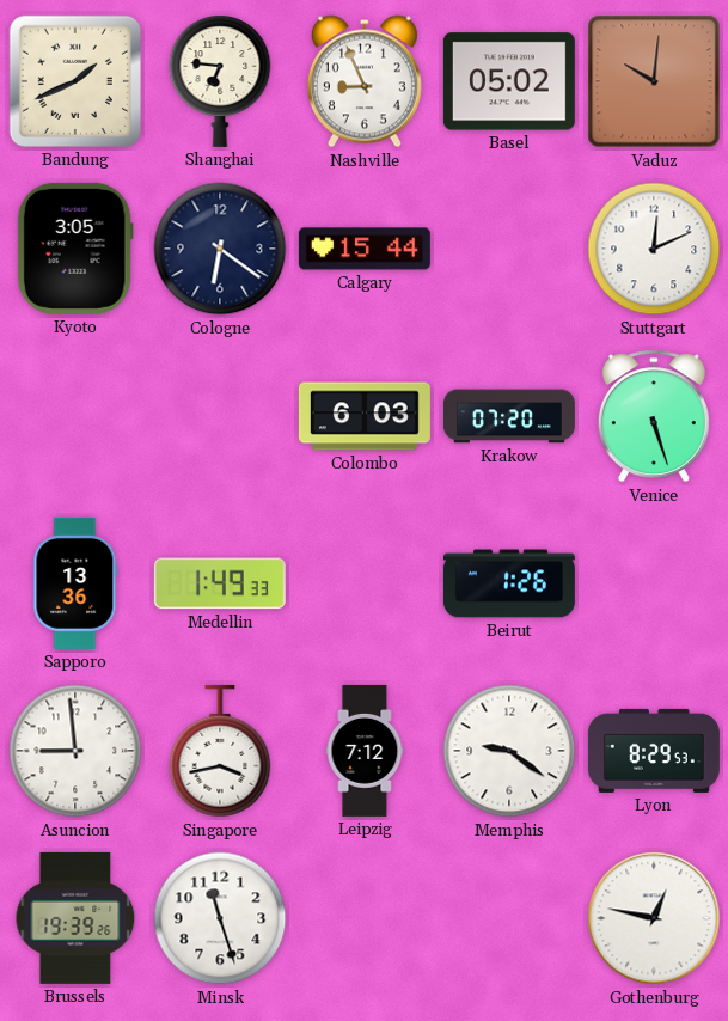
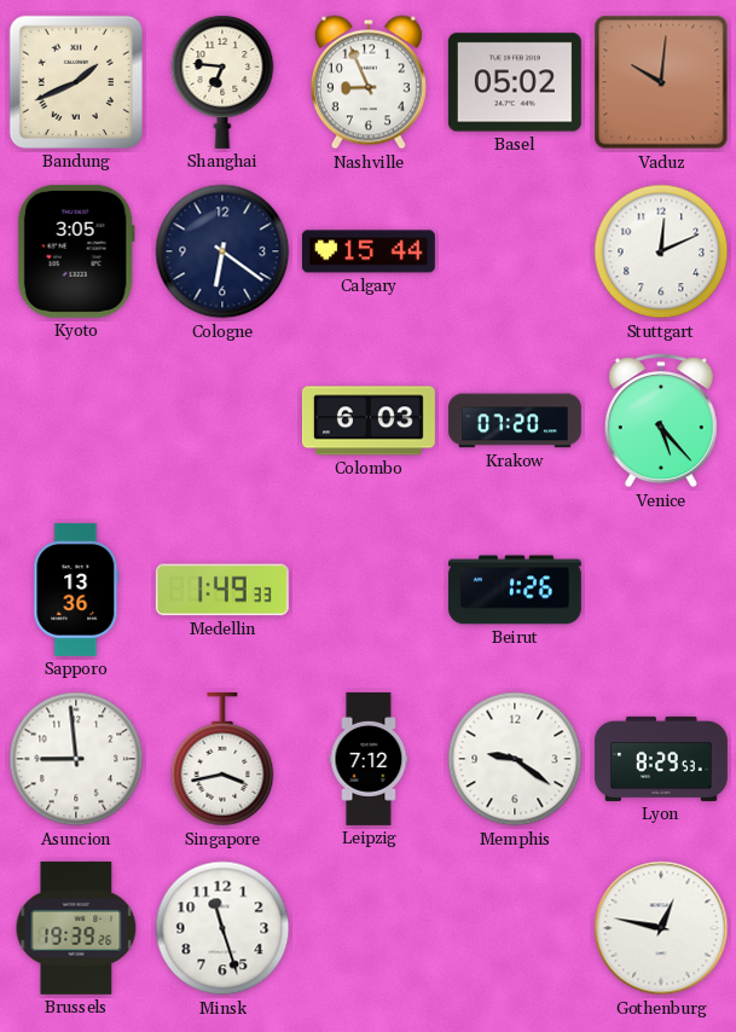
Venice: 5:27 -> 5:23 (661, 421)
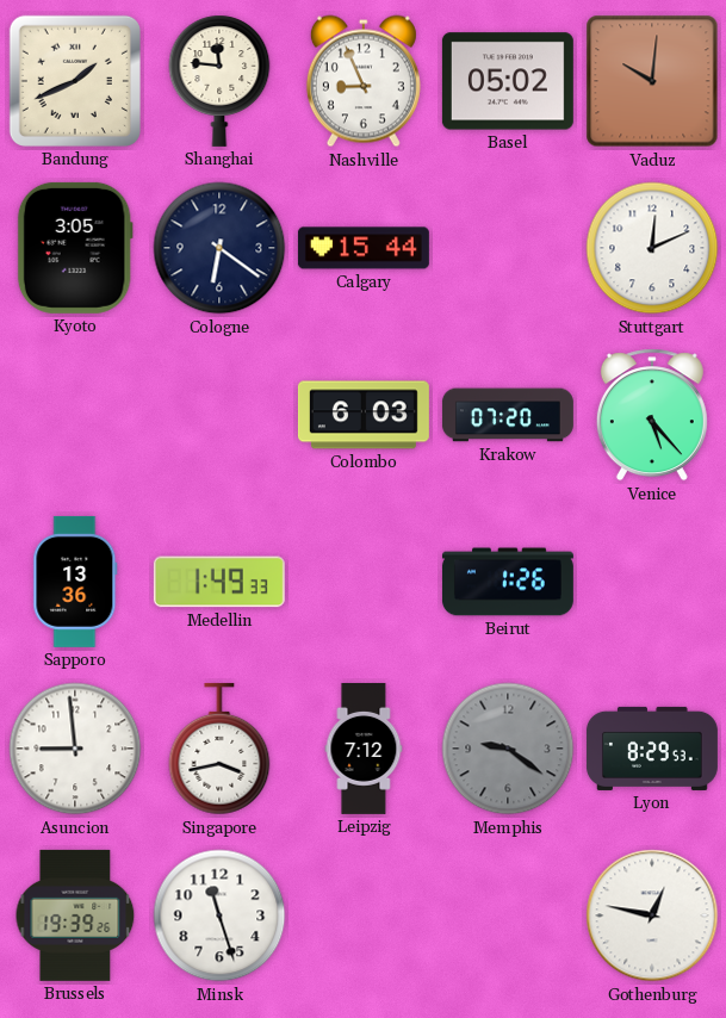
Shanghai: 6:46 -> 11:46 (219, 81)
Memphis dial: white -> grey (508, 749)
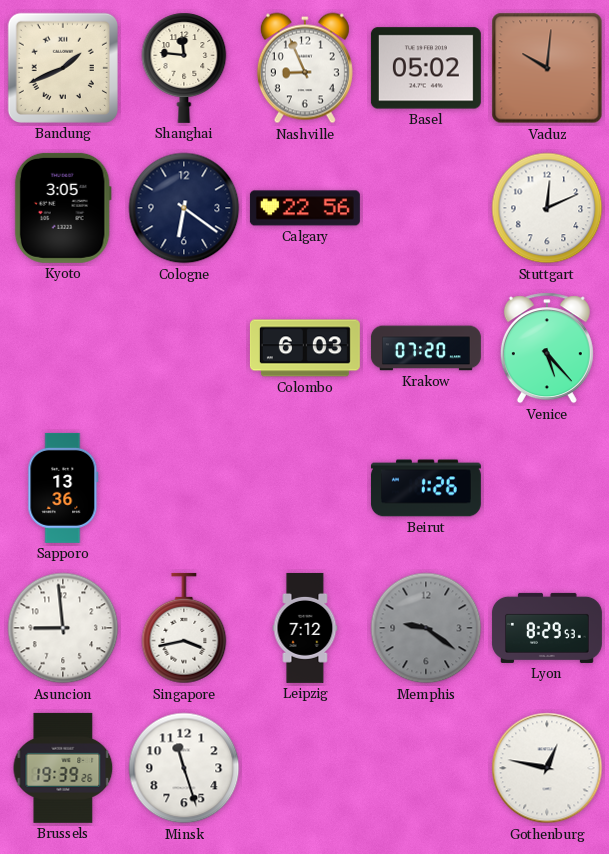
Calgary: 15:44 -> 22:56 (305, 208)
Medellin: 1:49 -> none (219, 582)
